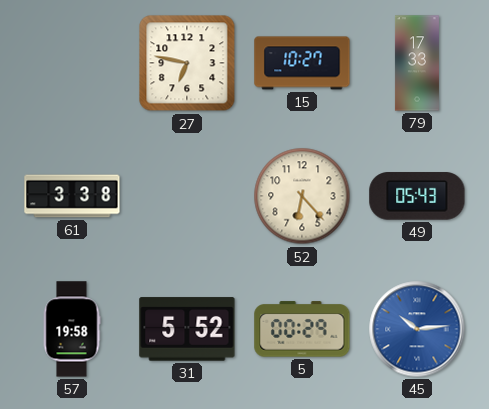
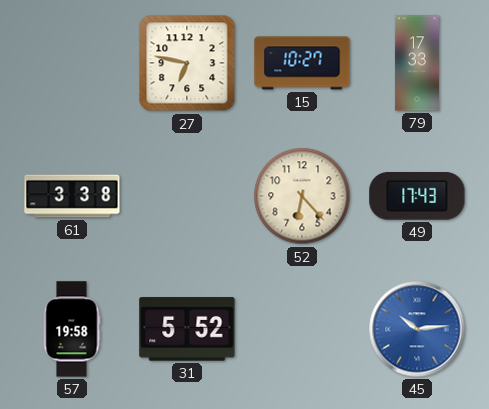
49: 05:43 -> 17:43 (417, 196)
5: 00:29 -> none (302, 329)
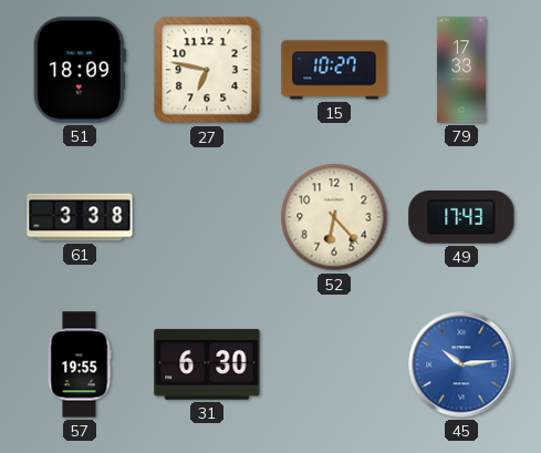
51: none -> 18:09 (80, 70)
57: 19:58 -> 19:55 (80, 364)
31: 5:52 -> 6:30 (207, 364)
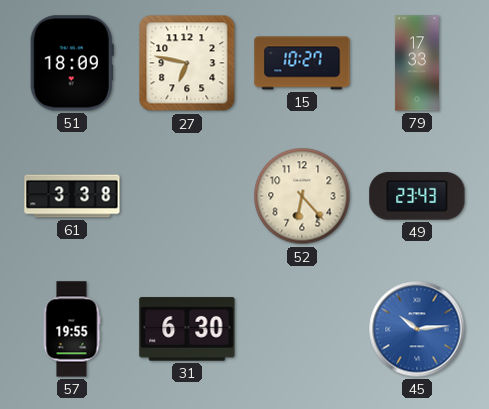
49: 17:43 -> 23:43 (417, 196)
